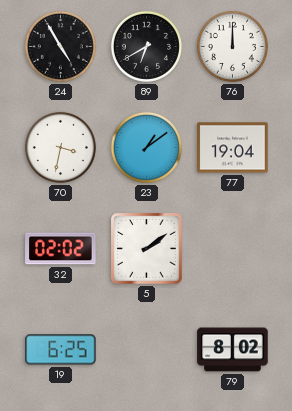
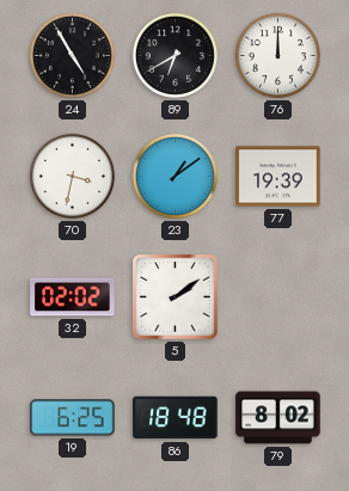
77: 19:04 -> 19:39 (278, 177)
86: none -> 18:48 (176, 418)
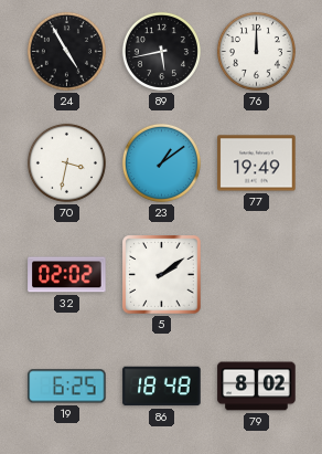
89: 6:40 -> 5:43 (161, 51)
77: 19:39 -> 19:49 (257, 163)
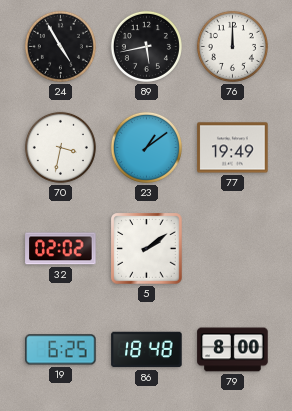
79: 8:02 -> 8:00 (233, 350)
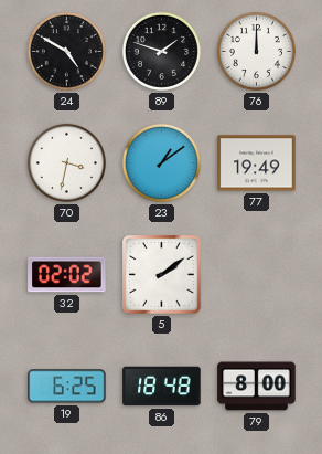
24: 4:55 -> 4:50 (66, 51)
89: 5:43 -> 1:48 (161, 51)
